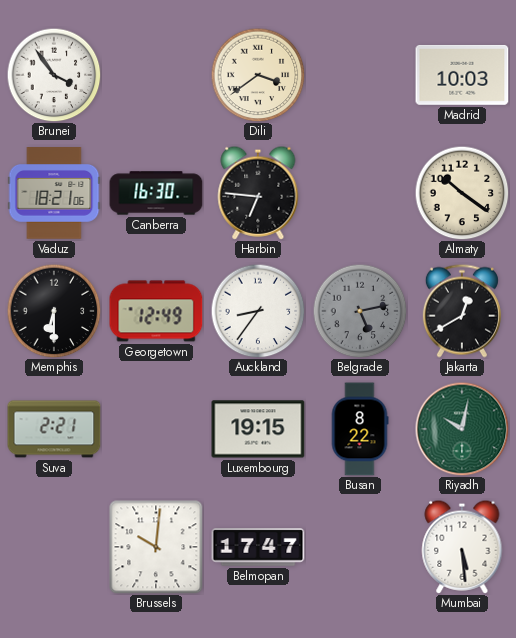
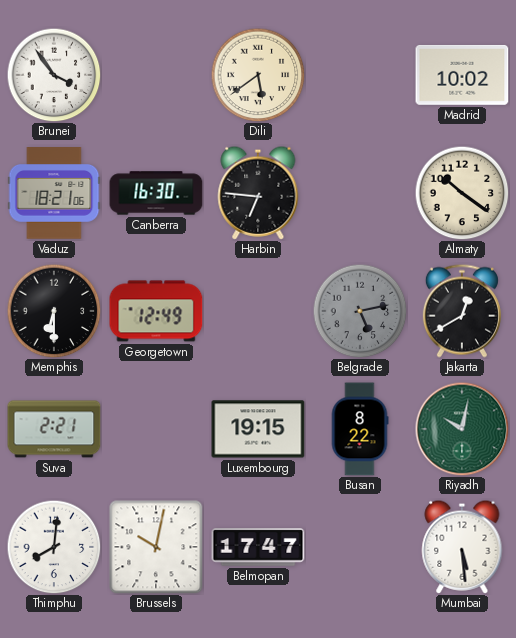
Dili: 3:39 -> 5:39 (258, 75)
Madrid: 10:03 -> 10:02 (462, 75)
Auckland: 8:36 -> none (258, 311)
Thimphu: none -> 8:01 (54, 547)
Brussels: 10:01 -> 10:02 (156, 547)
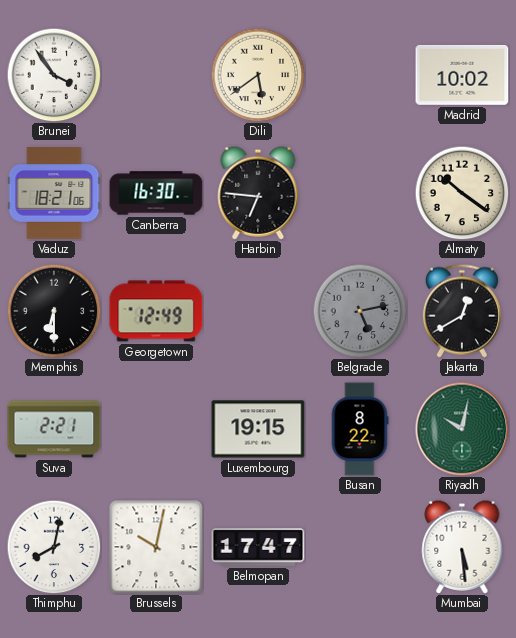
Thimphu: 8:01 -> 8:02 (54, 547)
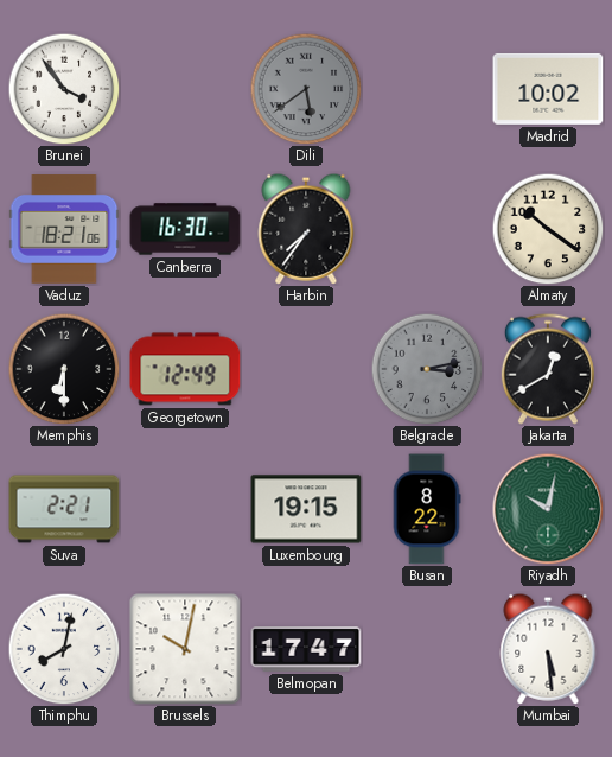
Dili dial: cream -> grey (306, 89)
Harbin: 6:46 -> 7:36 (306, 229)
Belgrade: 5:13 -> 3:13 (427, 369)
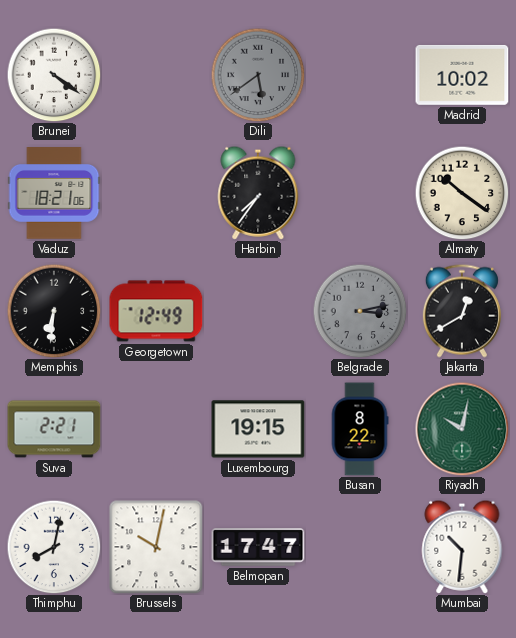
Brunei: 3:54 -> 4:21 (54, 75)
Canberra: 16:30 -> none (185, 229)
Memphis: 6:30 -> 6:31 (54, 311)
Mumbai: 5:29 -> 10:31 (462, 547)
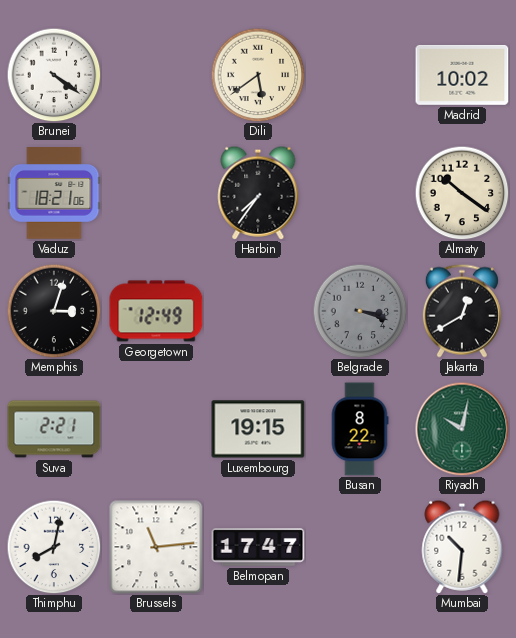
Dili dial: grey -> cream (258, 75)
Memphis: 6:31 -> 3:03 (54, 311)
Belgrade: 3:13 -> 3:18 (360, 311)
Brussels: 10:02 -> 11:14 (156, 547)
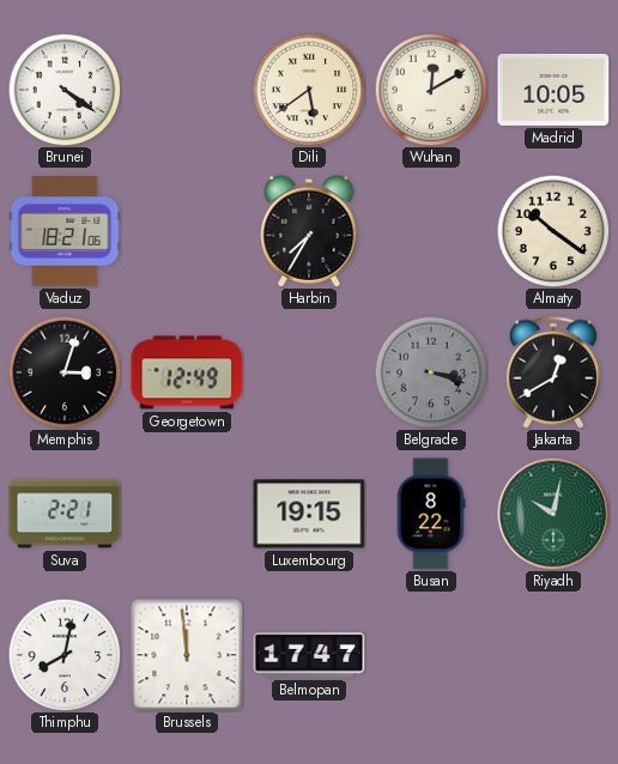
Wuhan: none -> 12:10 (431, 90)
Madrid: 10:02 -> 10:05 (553, 90)
Harbin: 7:36 -> 7:35 (309, 231)
Brussels: 11:14 -> 11:59 (187, 655)
Mumbai: 10:31 -> none (462, 547)
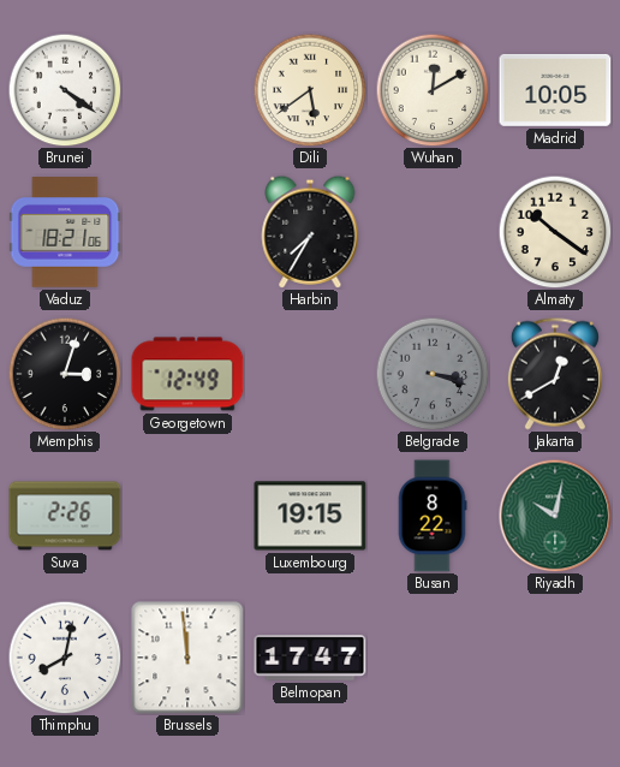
Suva: 2:21 -> 2:26 (65, 516)
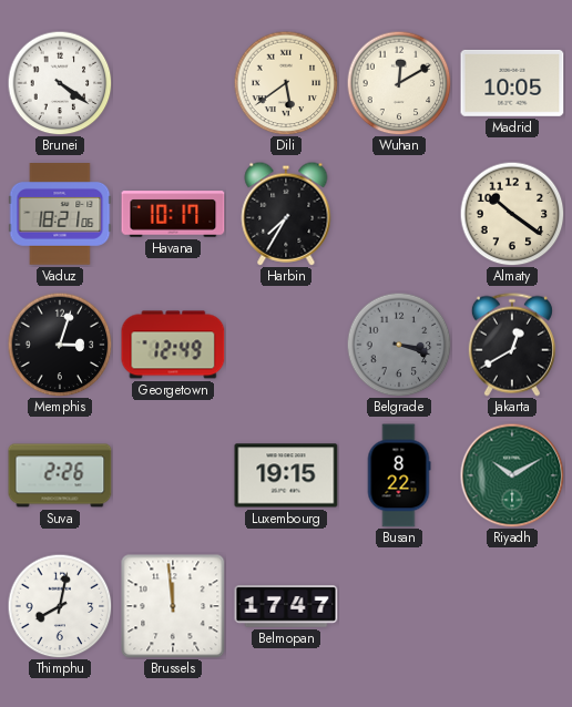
Havana: none -> 10:17 (173, 214)
Riyadh: 10:02 -> 10:10 (512, 475)
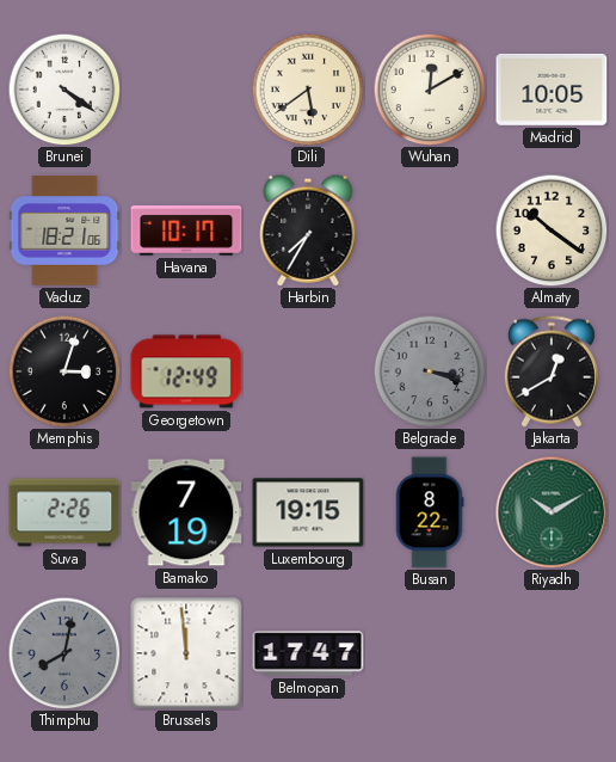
Bamako: none -> 7:19 (186, 512)
Thimphu dial: white -> grey (64, 653)
